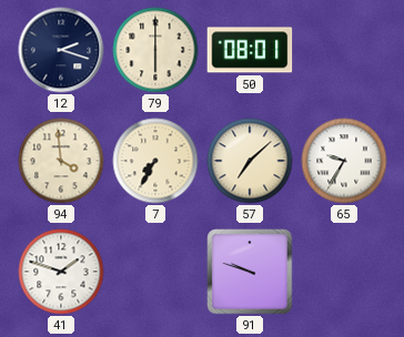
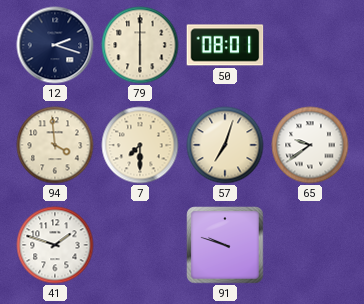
7: 7:35 -> 7:30 (140, 145)
57: 7:08 -> 7:03 (225, 145)
65: 9:35 -> 9:39 (310, 145)
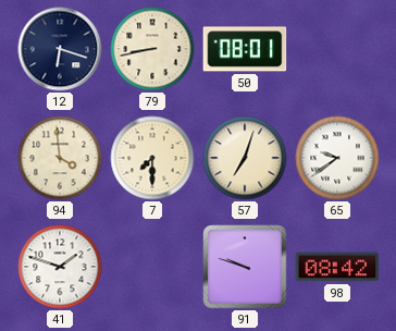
12: 2:18 -> 6:18 (60, 49)
79: 6:00 -> 8:43 (152, 49)
98: none -> 08:42 (337, 267)
